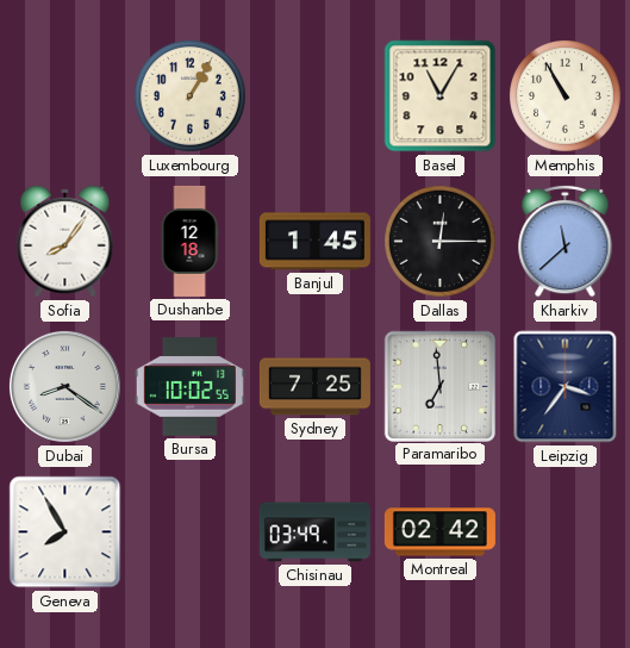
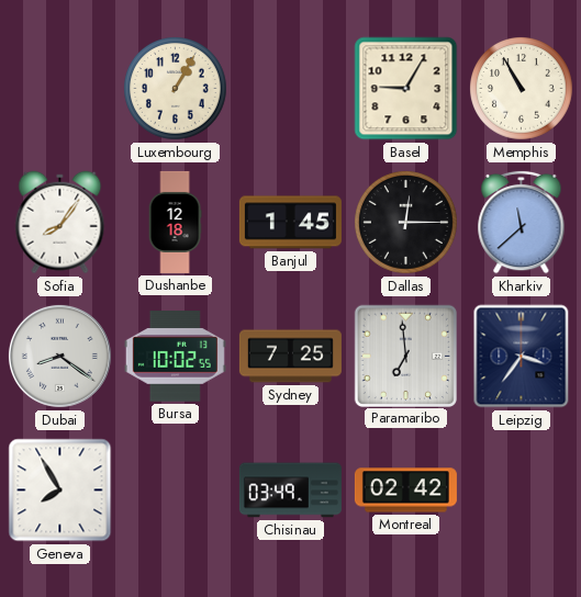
Basel: 11:05 -> 9:05 (406, 89)
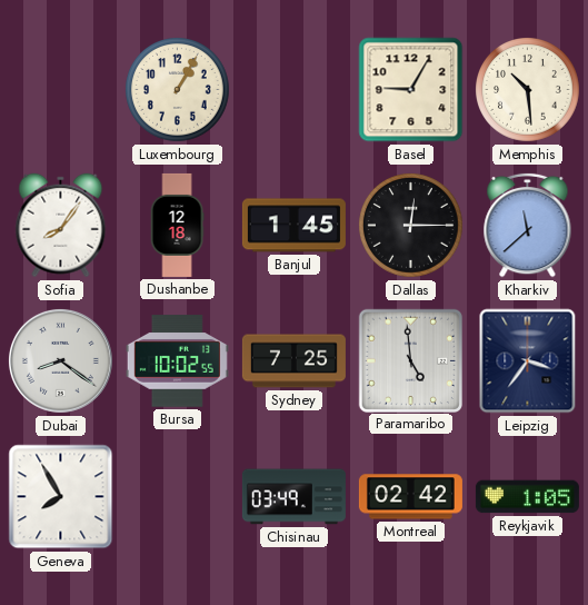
Memphis: 10:55 -> 10:29 (528, 90)
Paramaribo: 6:59 -> 4:59 (410, 360)
Reykjavik: none -> 1:05 (527, 497)
